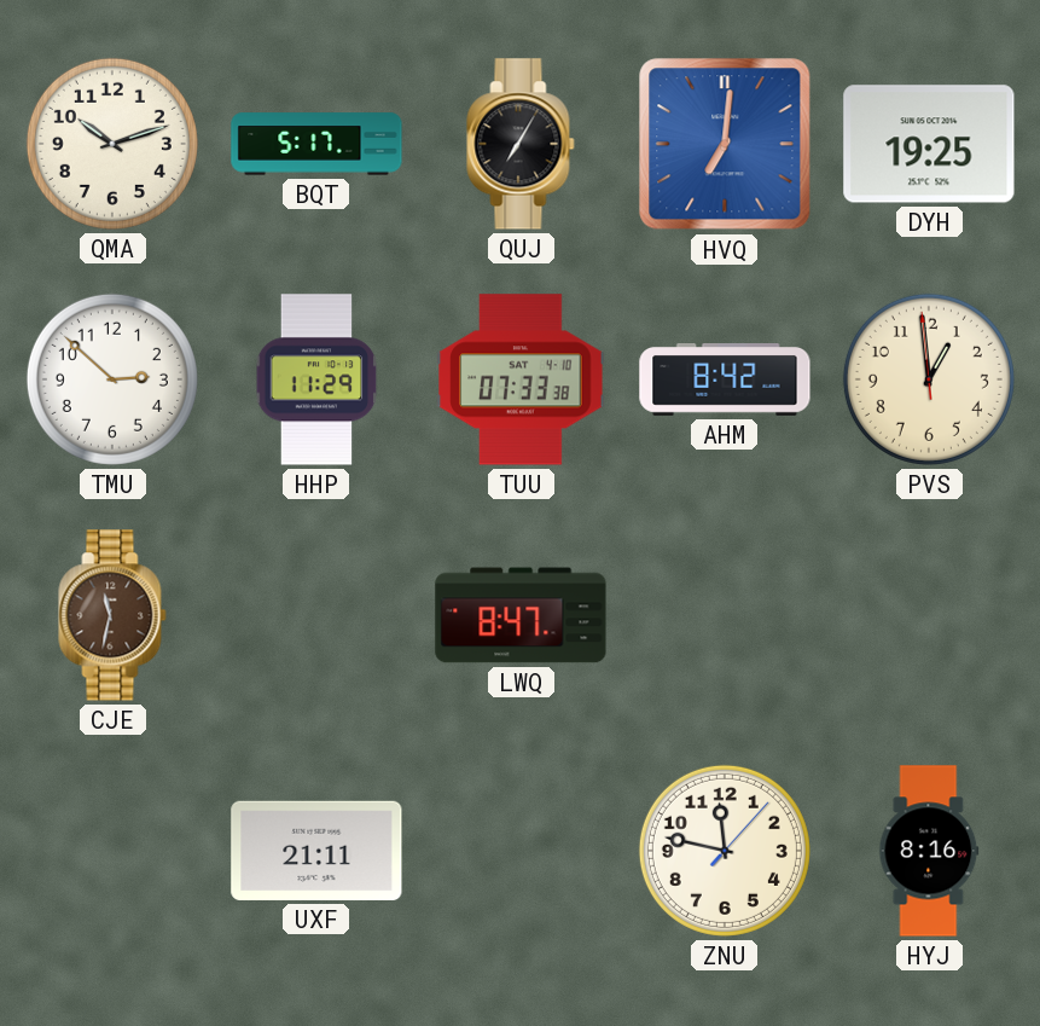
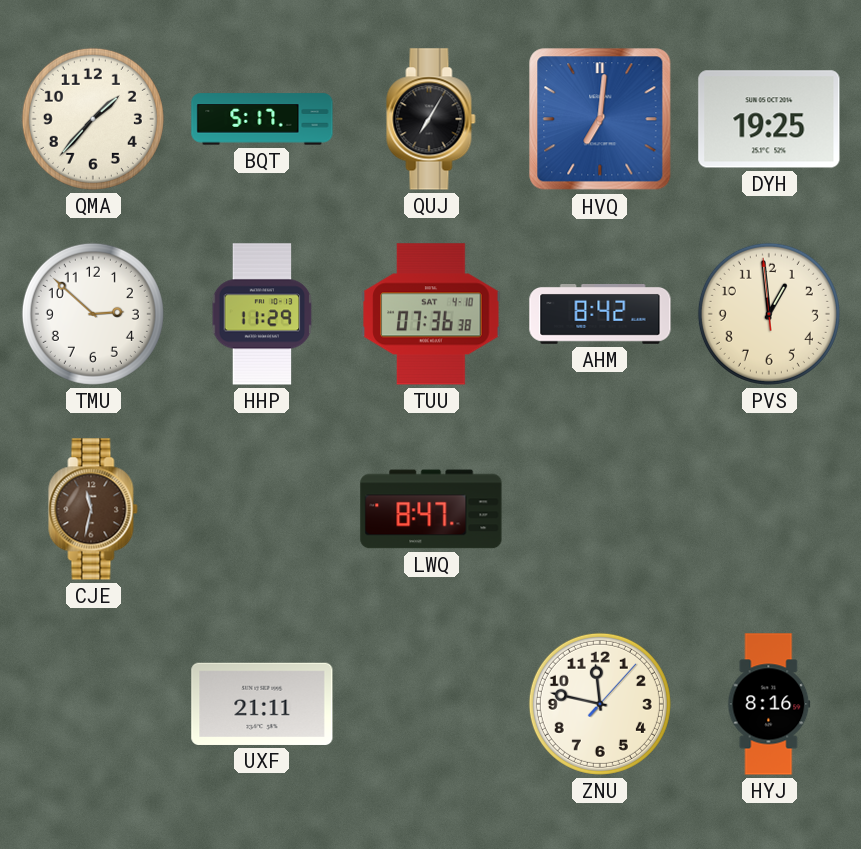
QMA: 10:12 -> 1:37 (93, 119)
TUU: 07:33 -> 07:36 (431, 314)
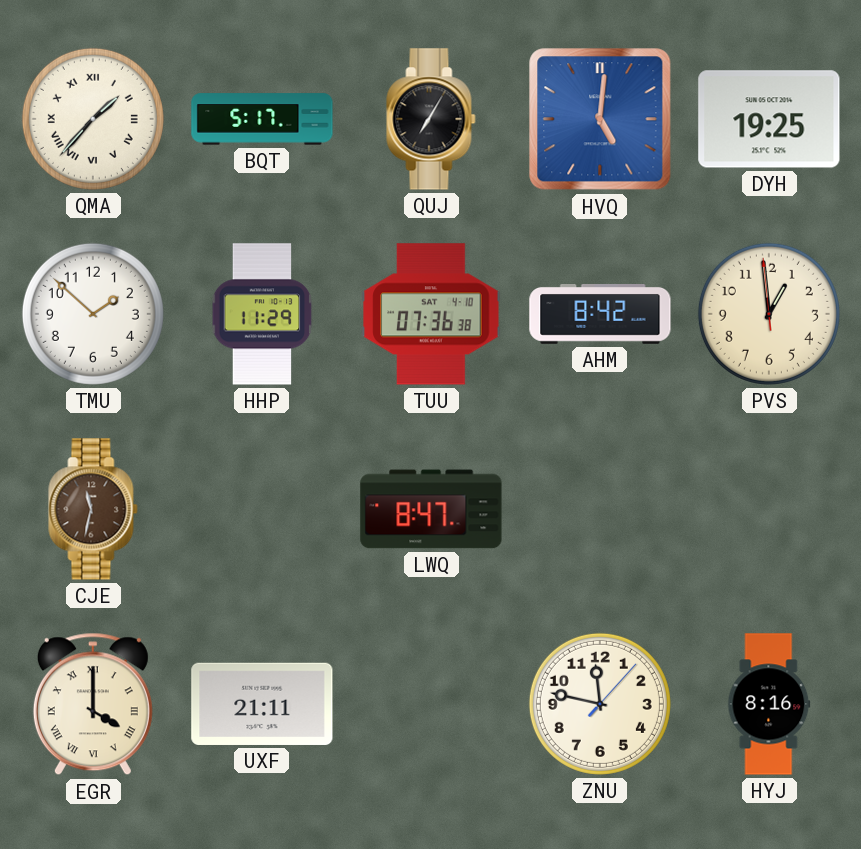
QMA numerals: Arabic -> Roman (93, 119)
HVQ: 7:01 -> 5:01 (600, 119)
TMU: 2:52 -> 1:52 (93, 314)
EGR: none -> 4:00 (93, 704)
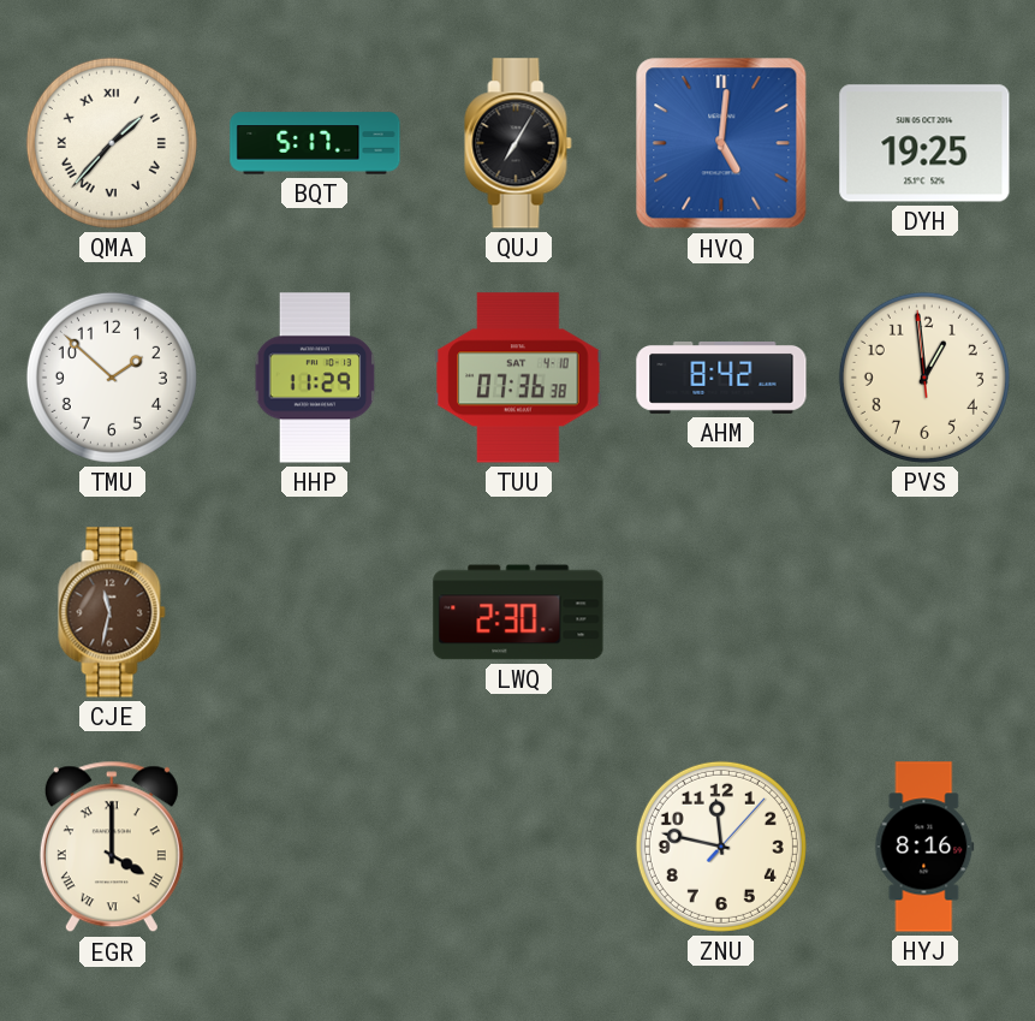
LWQ: 8:47 -> 2:30 (518, 612)
UXF: 21:11 -> none (262, 704)
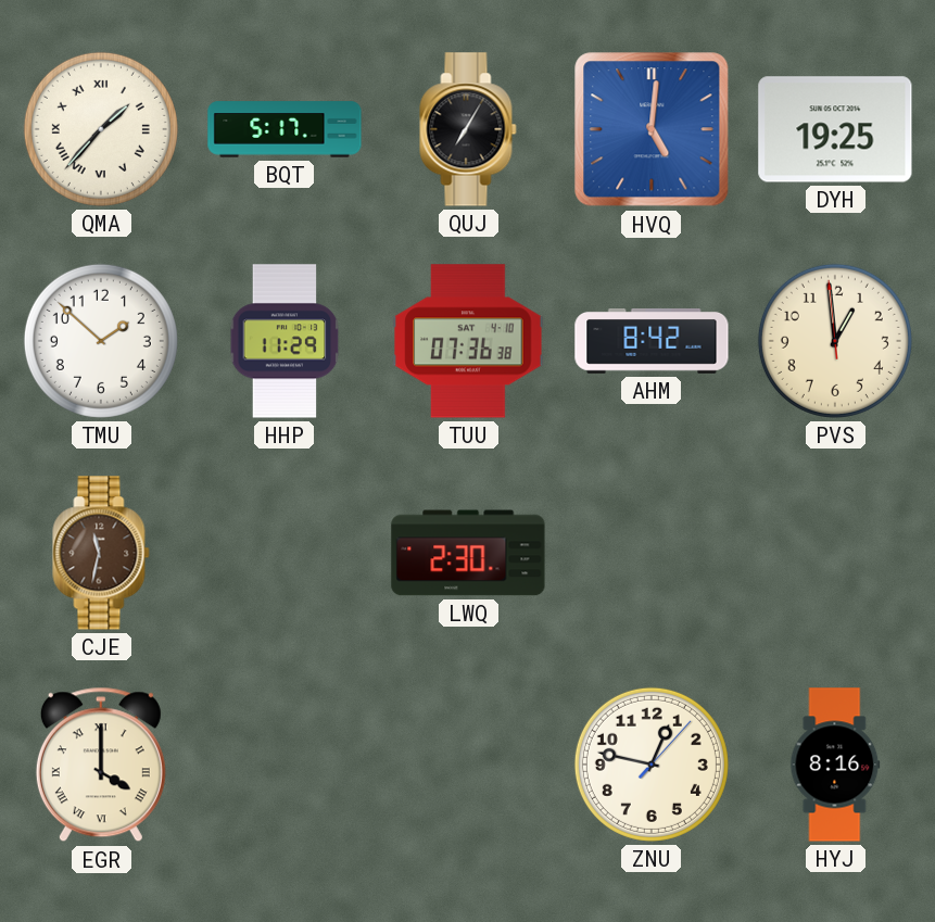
ZNU: 11:47 -> 12:47 (652, 765)
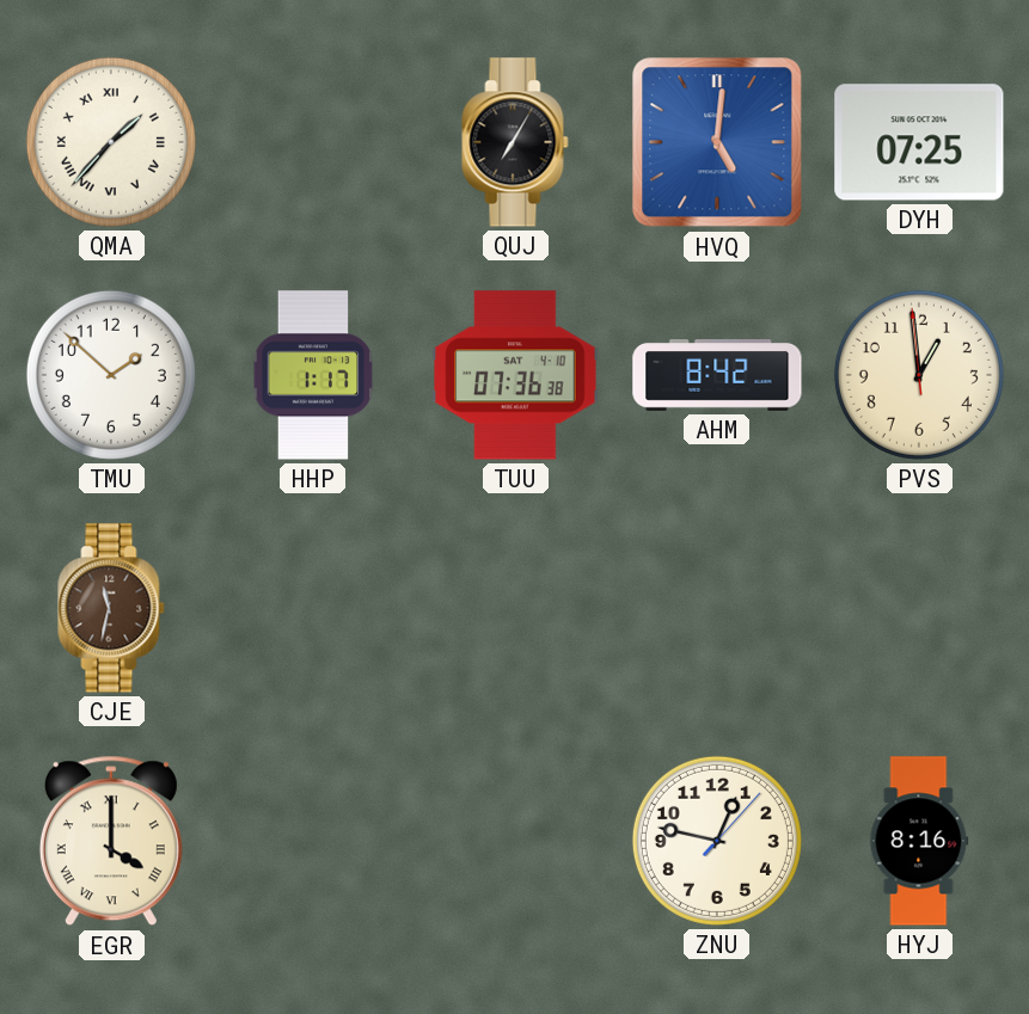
BQT: 5:17 -> none (285, 129)
DYH: 19:25 -> 07:25 (919, 142)
HHP: 11:29 -> 1:17 (313, 375)
LWQ: 2:30 -> none (468, 553)
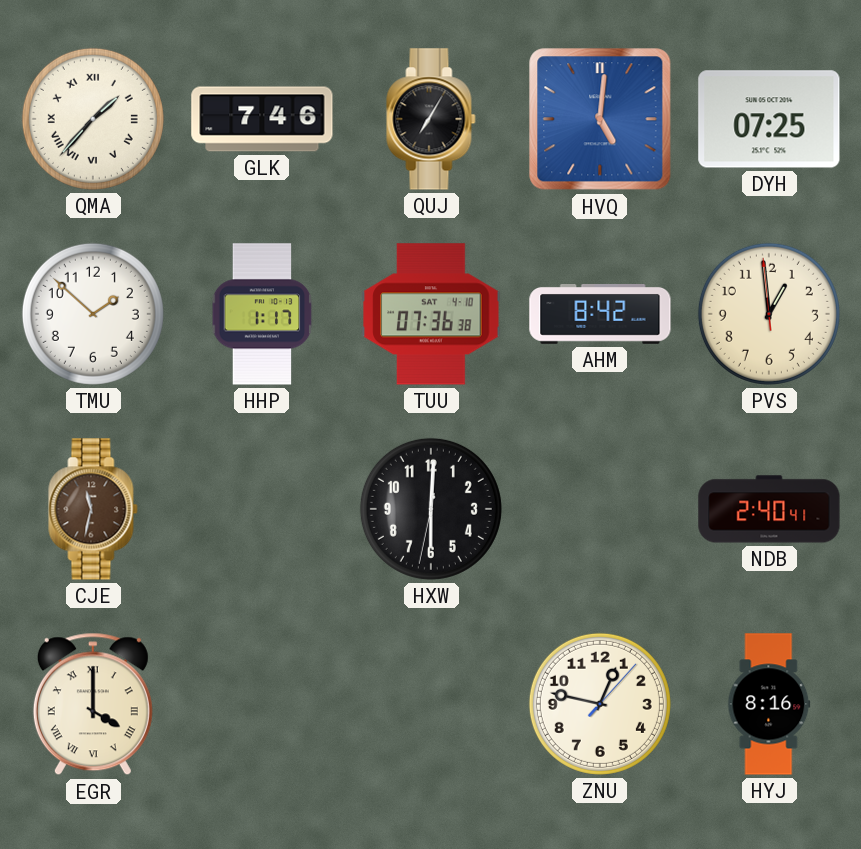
GLK: none -> 7:46 (262, 119)
HXW: none -> 6:00 (431, 509)
NDB: none -> 2:40 (769, 509)
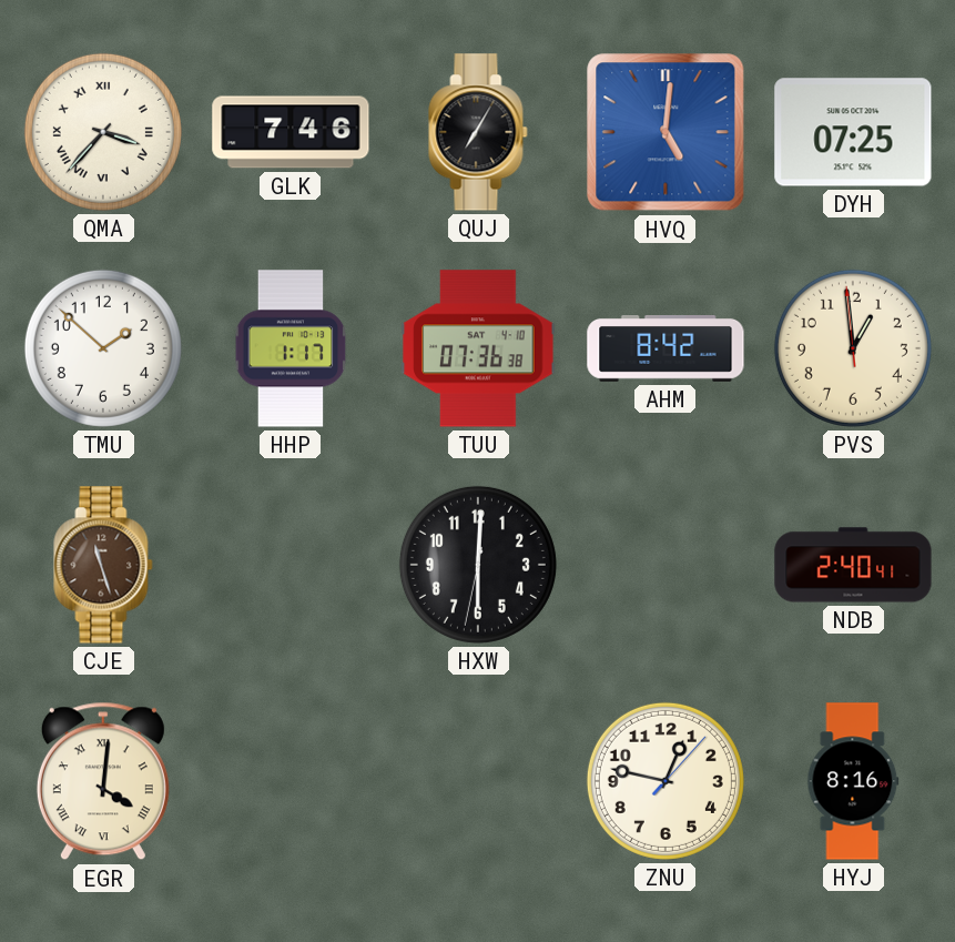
QMA: 1:37 -> 3:37 (103, 132)
CJE: 11:32 -> 11:27 (103, 565)
EGR: 4:00 -> 4:01 (103, 781)
